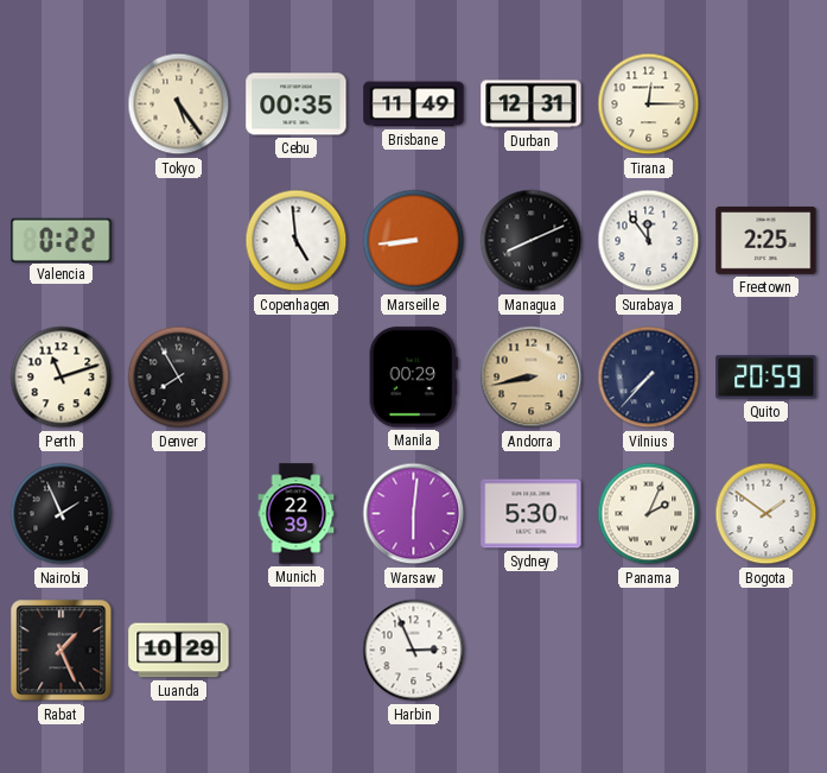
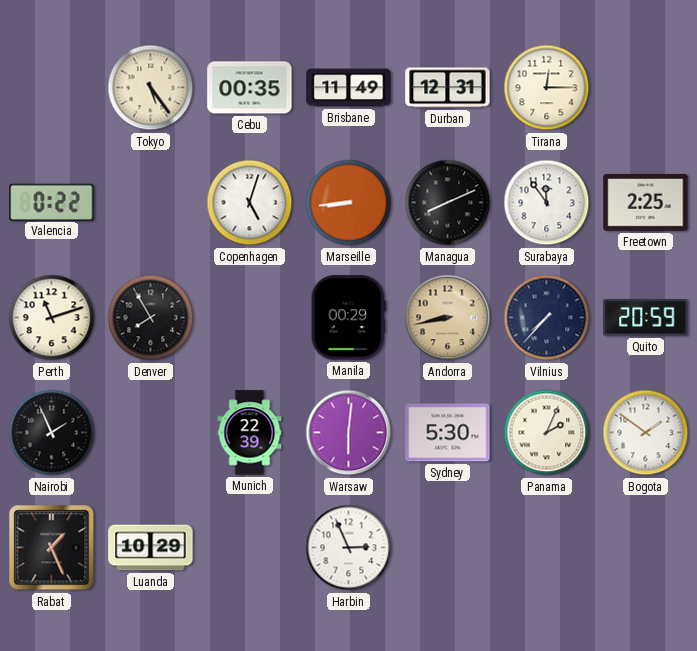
Copenhagen: 4:59 -> 5:03 (250, 203)
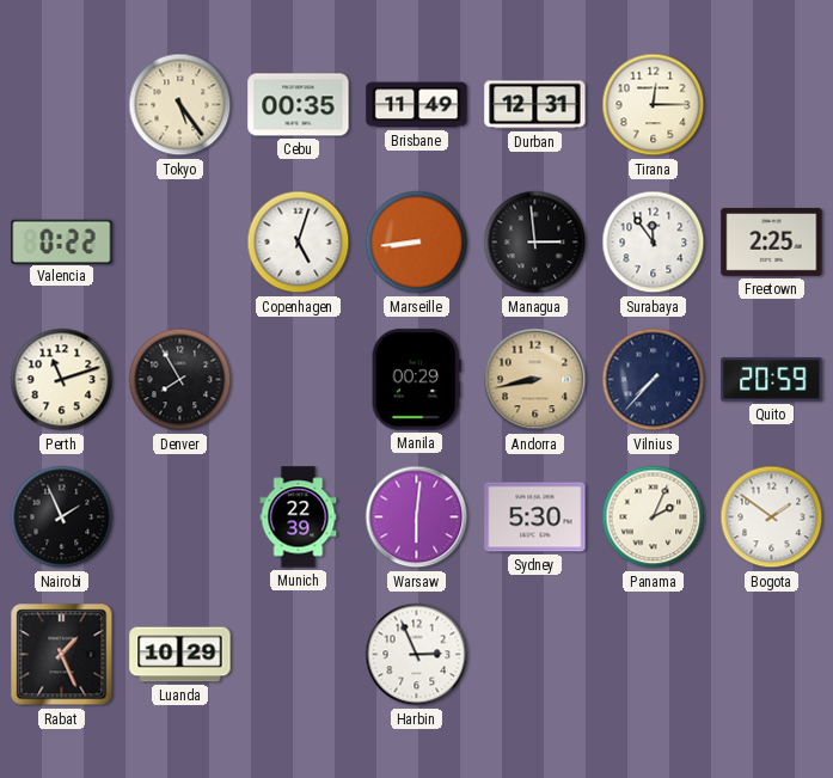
Managua: 8:11 -> 2:59 (535, 243)
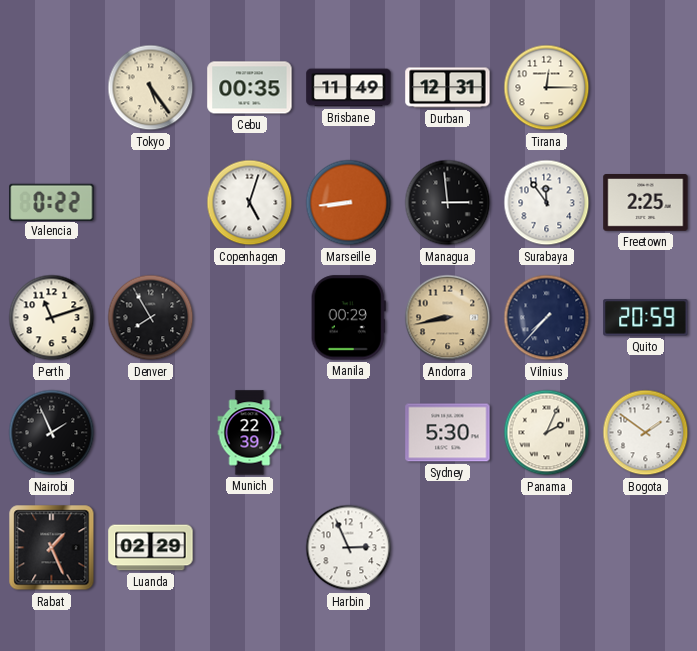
Warsaw: 6:01 -> none (417, 517)
Luanda: 10:29 -> 02:29 (151, 548)
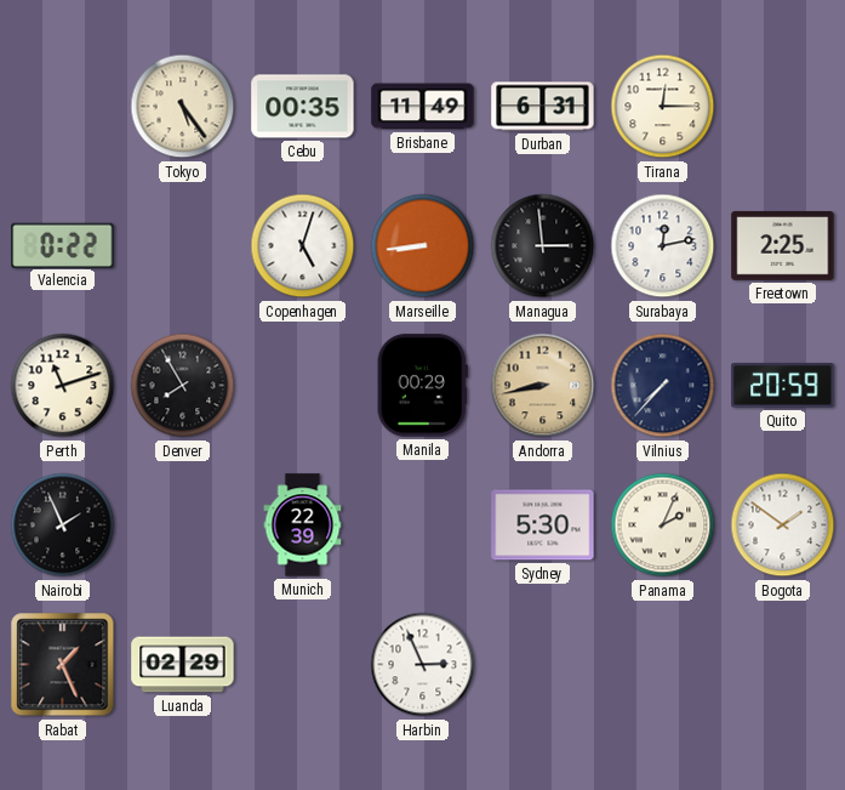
Durban: 12:31 -> 6:31 (543, 107)
Surabaya: 11:54 -> 12:13 (663, 246)
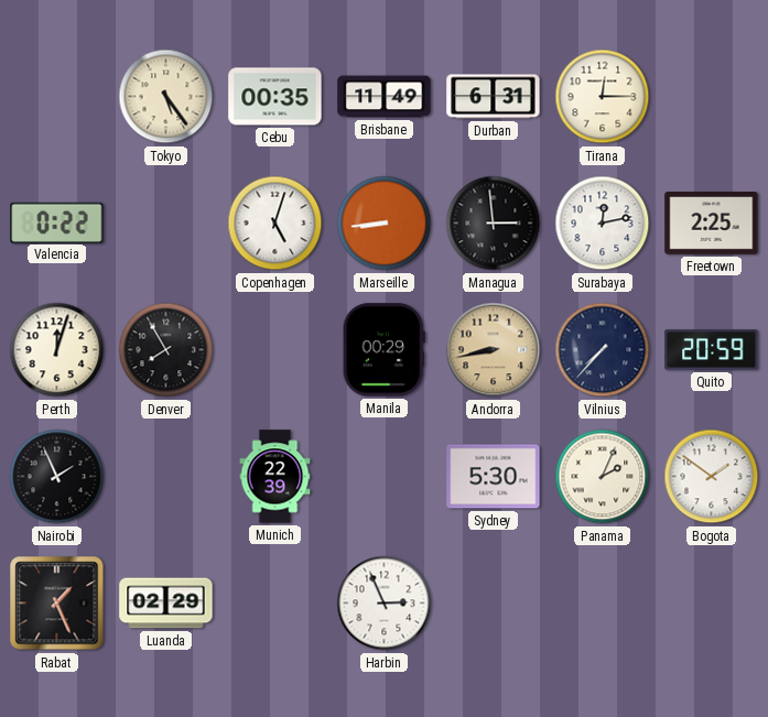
Perth: 11:12 -> 12:03 (57, 350)
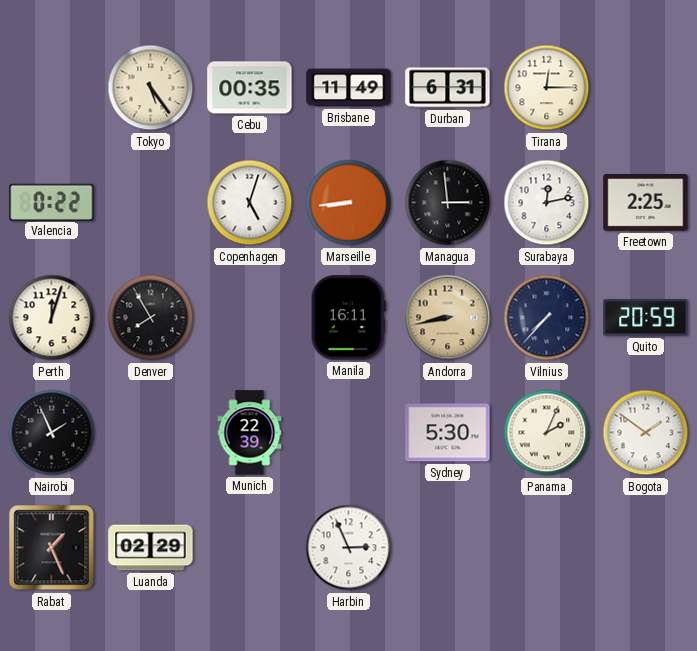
Manila: 00:29 -> 16:11 (348, 318)
